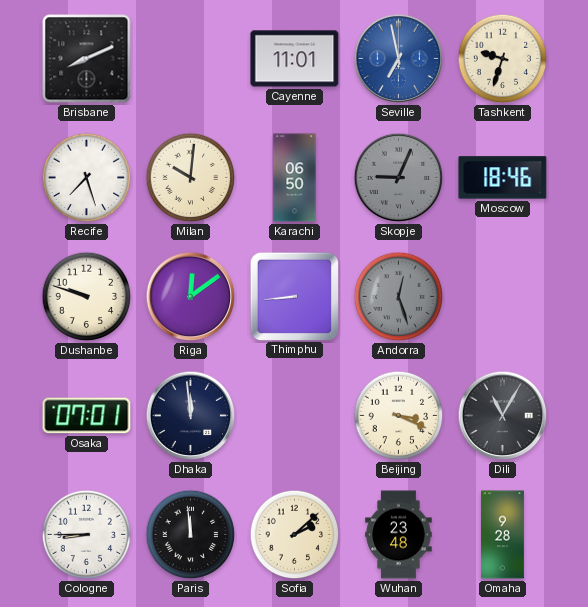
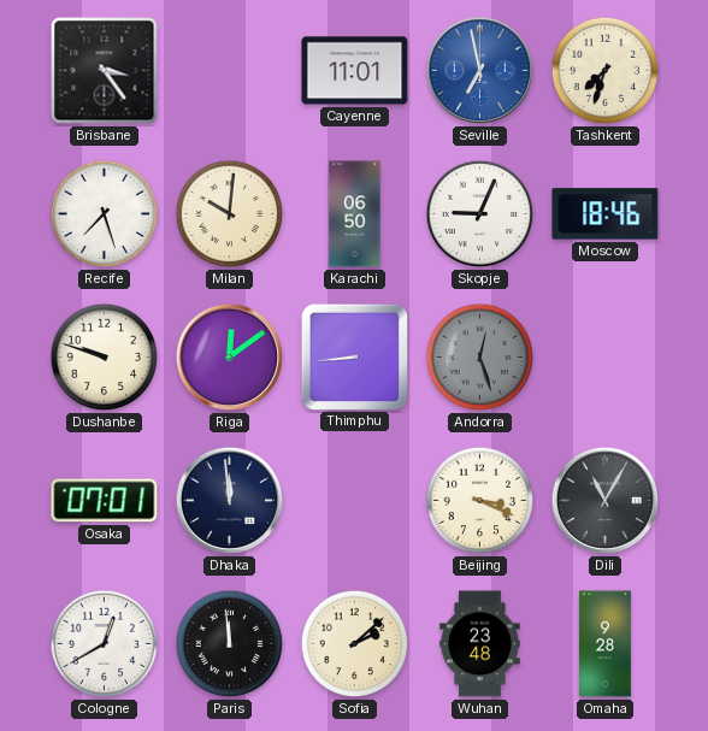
Brisbane: 8:11 -> 3:24 (105, 71)
Tashkent: 9:33 -> 7:33 (606, 71)
Skopje dial: grey -> white (480, 214)
Cologne: 8:45 -> 12:40 (105, 644)
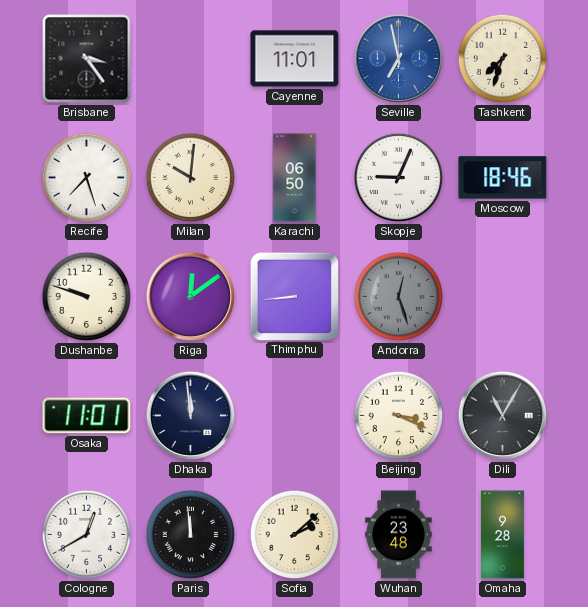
Osaka: 07:01 -> 11:01 (87, 416)
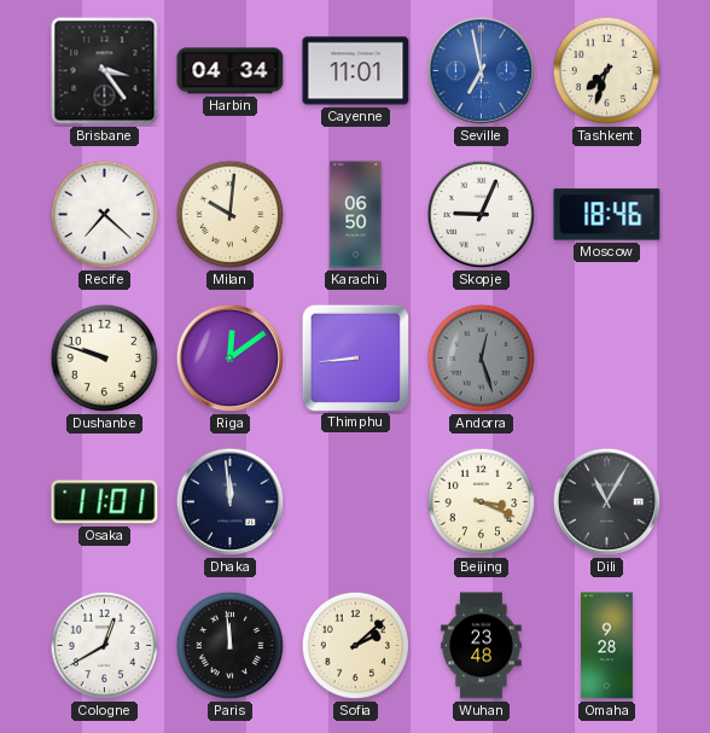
Harbin: none -> 04:34 (231, 71)
Recife: 7:27 -> 7:22 (105, 215)
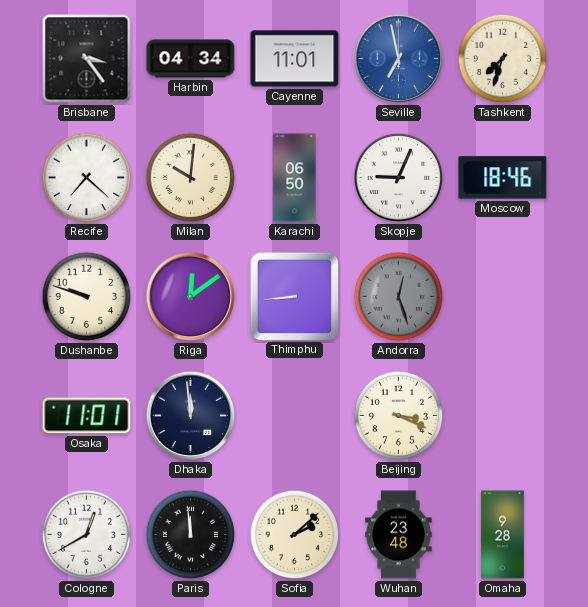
Dili: 11:05 -> none (607, 502)
